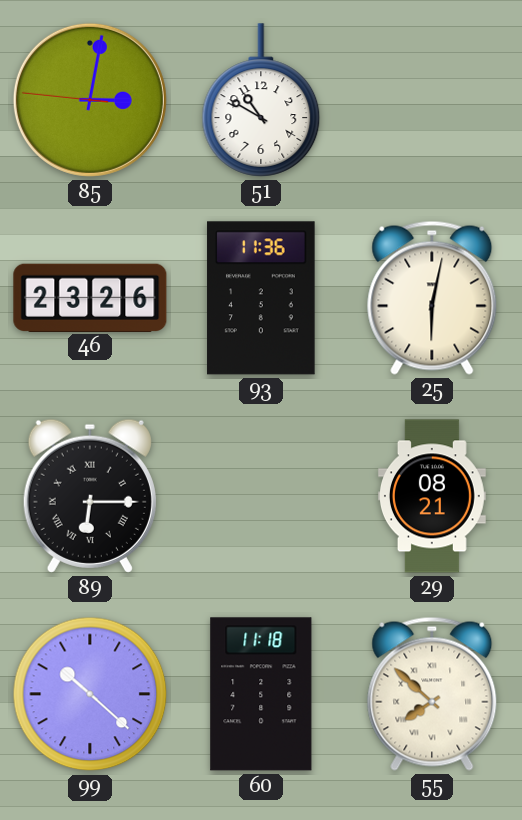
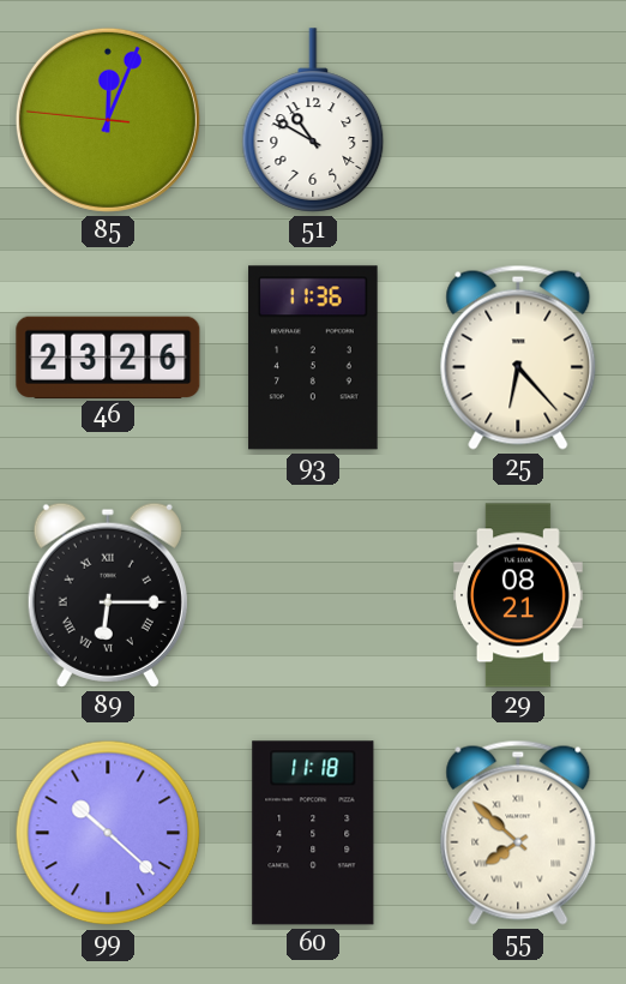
85: 3:01 -> 12:03 (108, 120)
25: 6:02 -> 6:23 (518, 358)
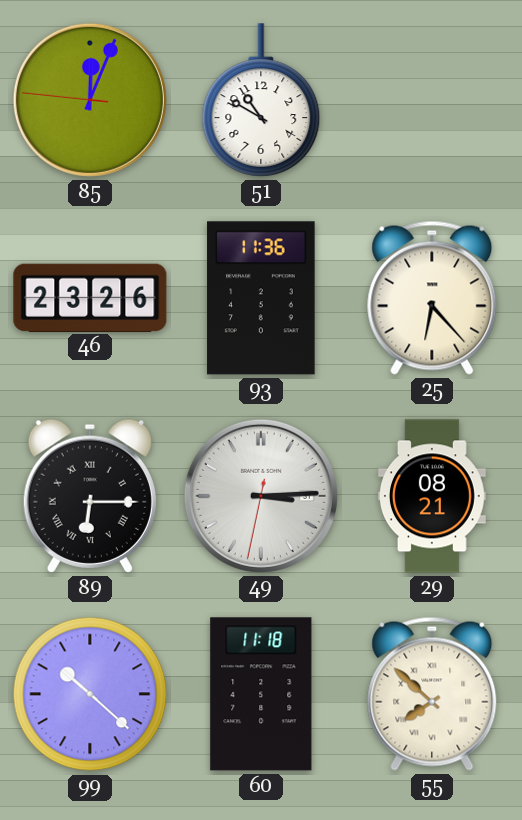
49: none -> 3:14 (261, 496)
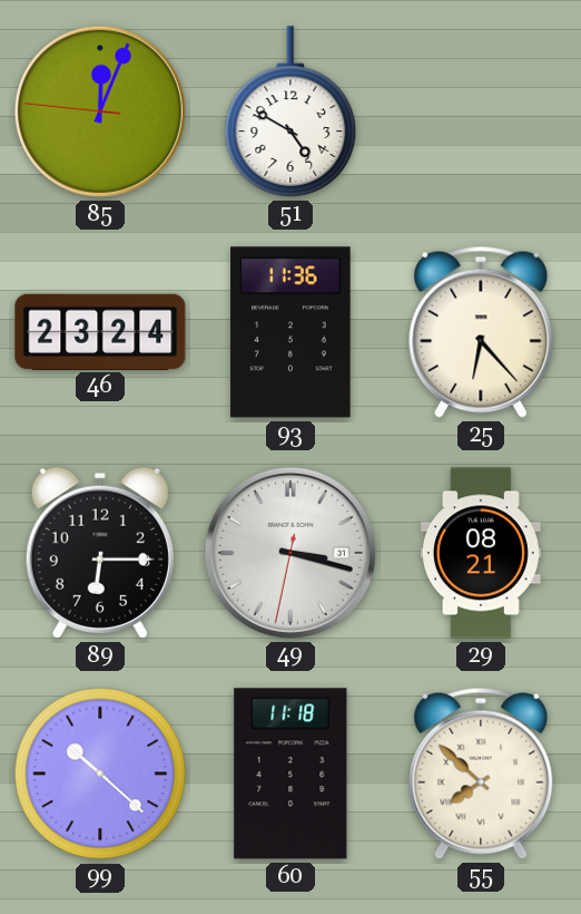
51: 10:50 -> 4:50 (290, 111)
46: 23:26 -> 23:24 (100, 331)
89 numerals: Roman -> Arabic (100, 553)
49: 3:14 -> 3:17 (290, 553)
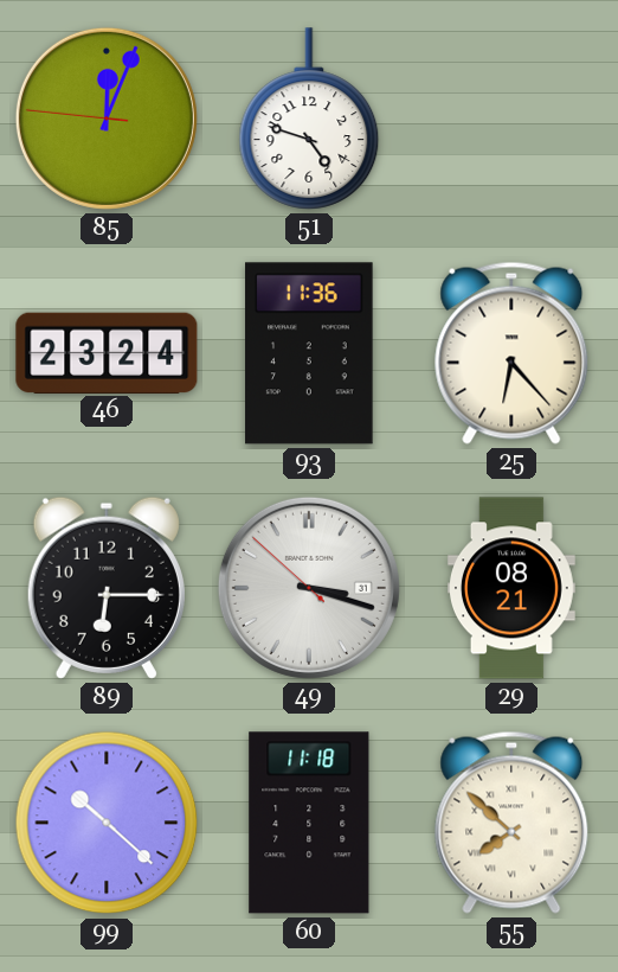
51: 4:50 -> 4:48 (309, 119)
49: 3:17:32 -> 3:17:52 (309, 588)
